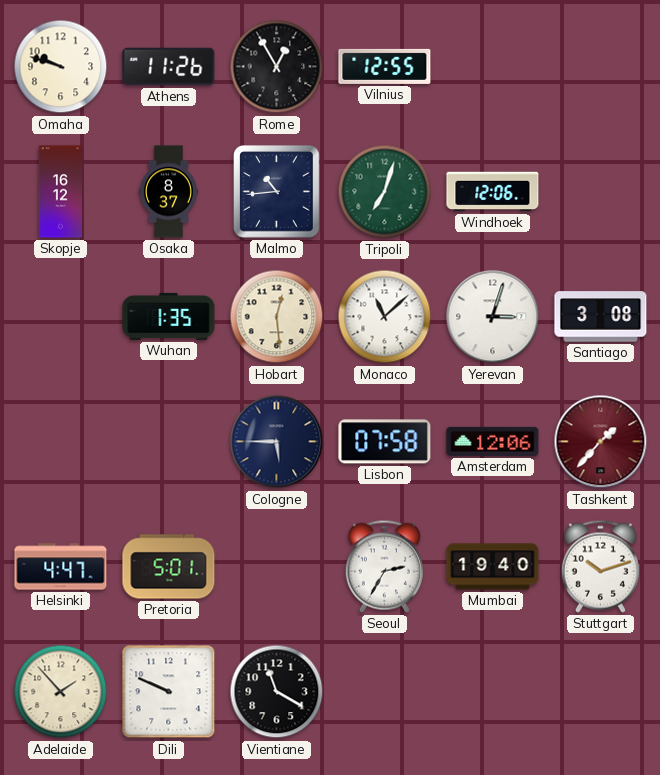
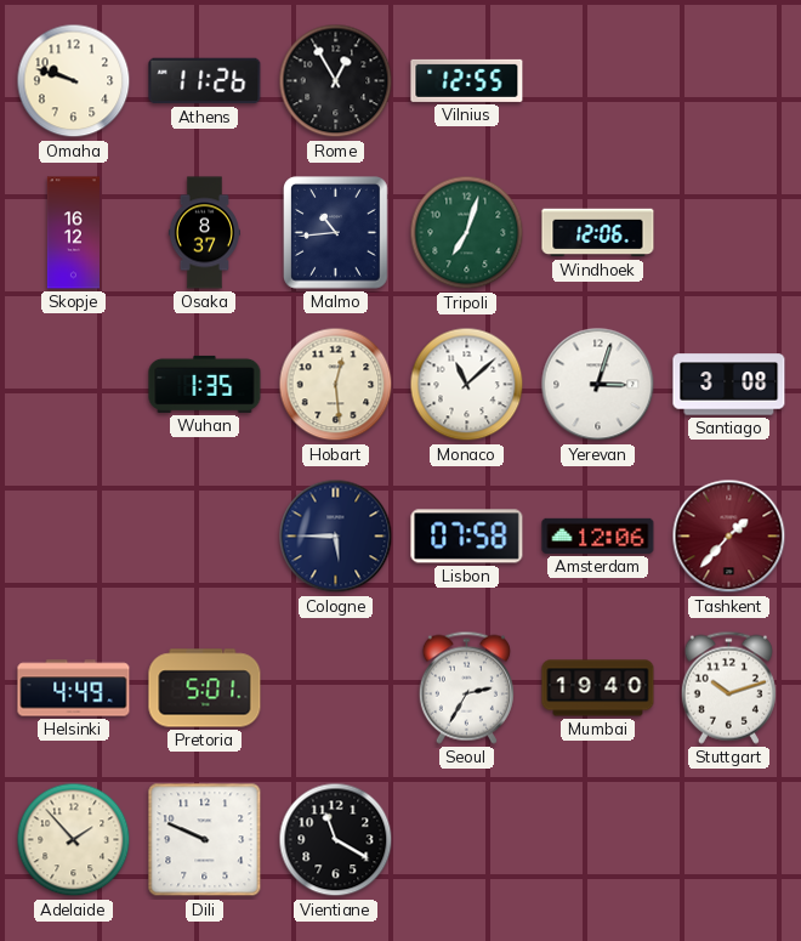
Helsinki: 4:47 -> 4:49 (74, 688)
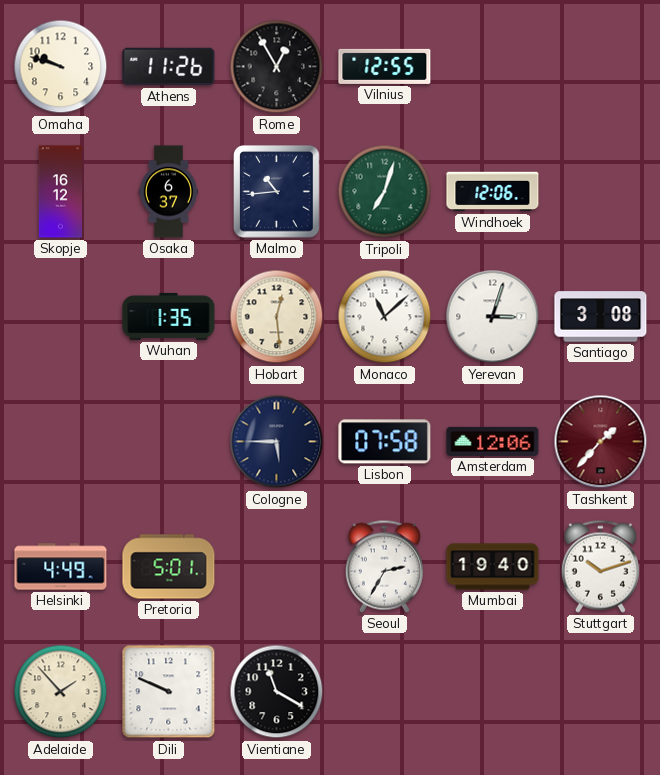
Osaka: 8:37 -> 6:37 (168, 192)
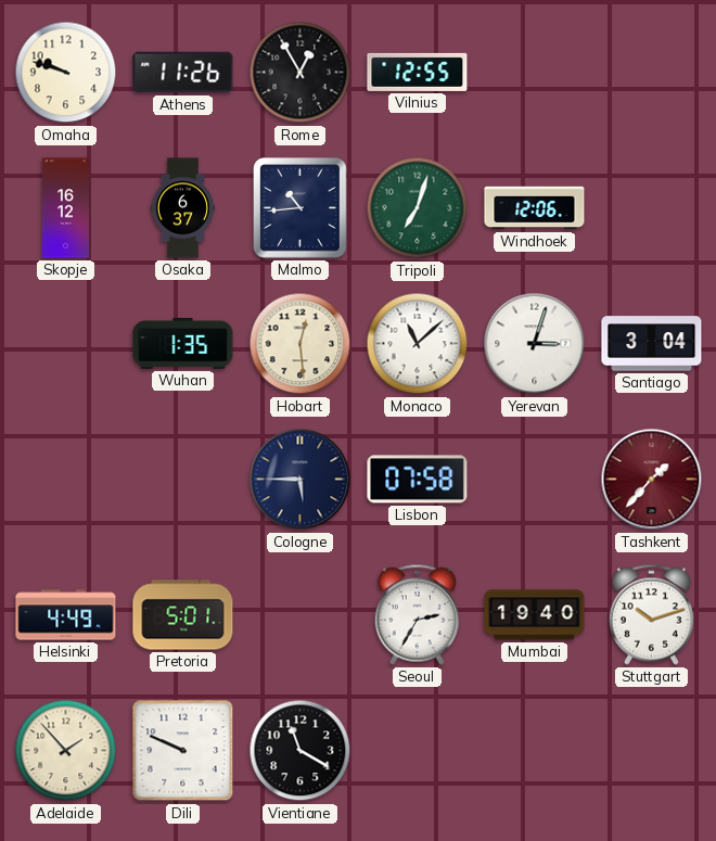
Santiago: 3:08 -> 3:04 (652, 344)
Amsterdam: 12:06 -> none (493, 441)
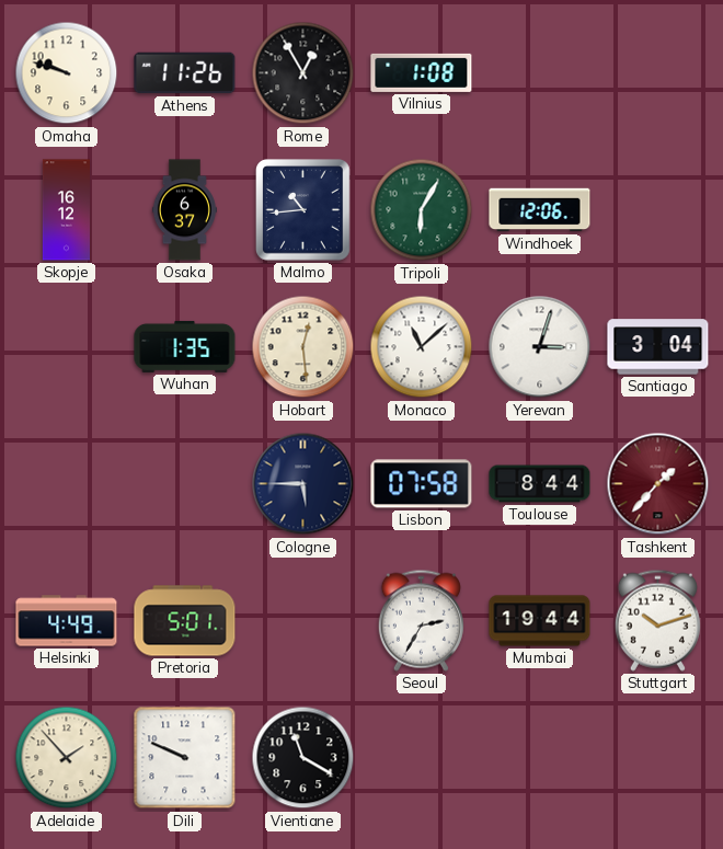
Vilnius: 12:55 -> 1:08 (422, 72)
Tripoli: 7:03 -> 6:05 (422, 210)
Toulouse: none -> 8:44 (540, 484)
Mumbai: 19:40 -> 19:44 (540, 621)
